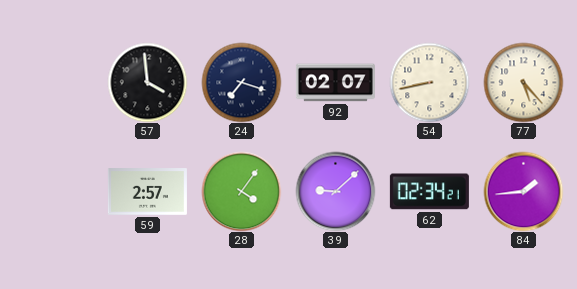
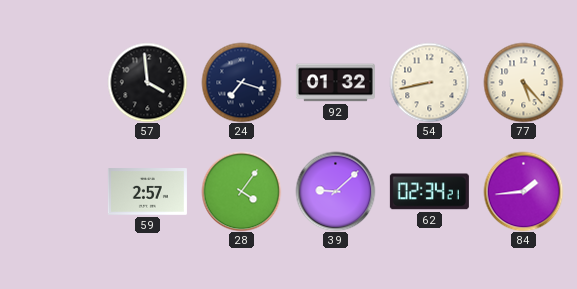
92: 02:07 -> 01:32 (335, 83)
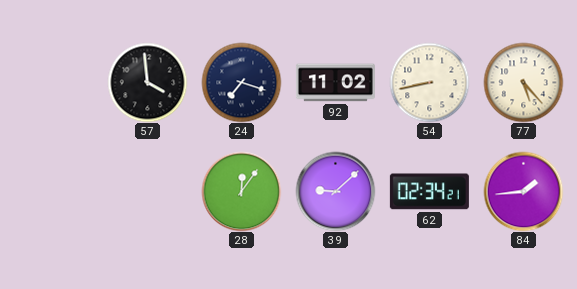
92: 01:32 -> 11:02 (335, 83)
59: 2:57 -> none (147, 192)
28: 4:06 -> 12:06 (241, 191)
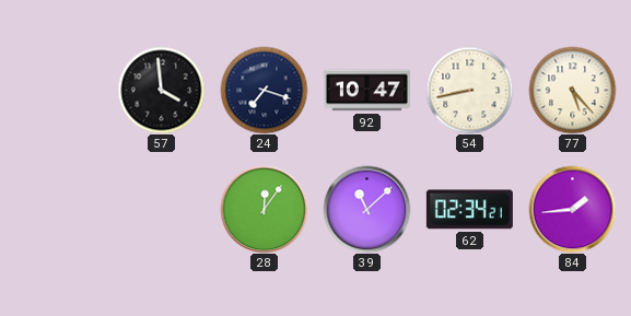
92: 11:02 -> 10:47 (366, 91)
39: 9:08 -> 11:08 (366, 209)
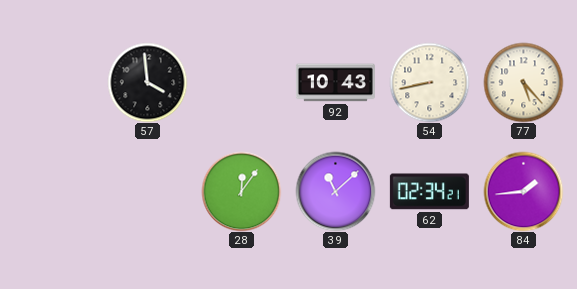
24: 7:18 -> none (264, 90)
92: 10:47 -> 10:43 (335, 83)
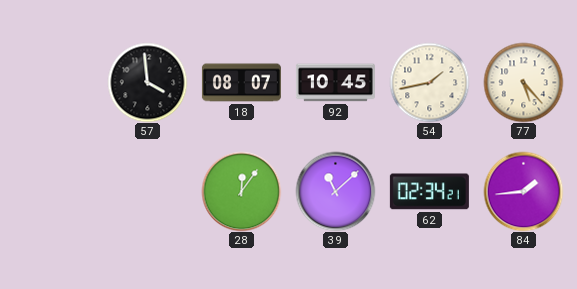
18: none -> 08:07 (241, 83)
92: 10:43 -> 10:45 (335, 83)
54: 8:43 -> 1:43 (429, 82)
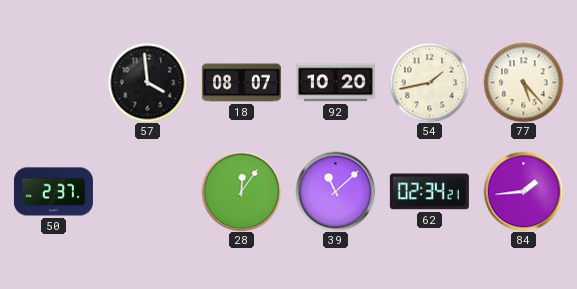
92: 10:45 -> 10:20 (335, 83)
50: none -> 2:37 (53, 192)
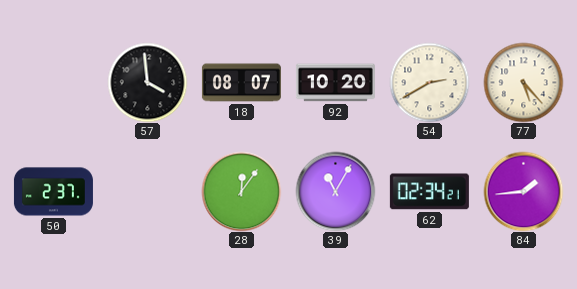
54: 1:43 -> 2:40 (429, 82)
39: 11:08 -> 11:05 (335, 191)
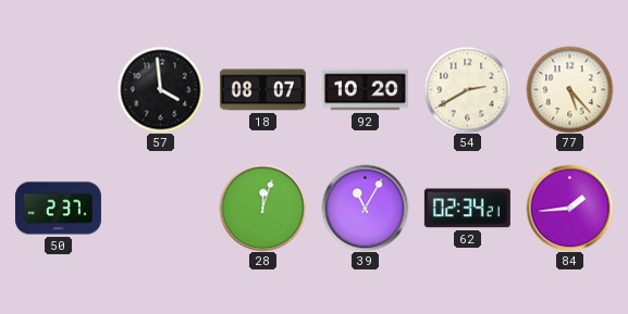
28: 12:06 -> 12:03 (262, 208)
